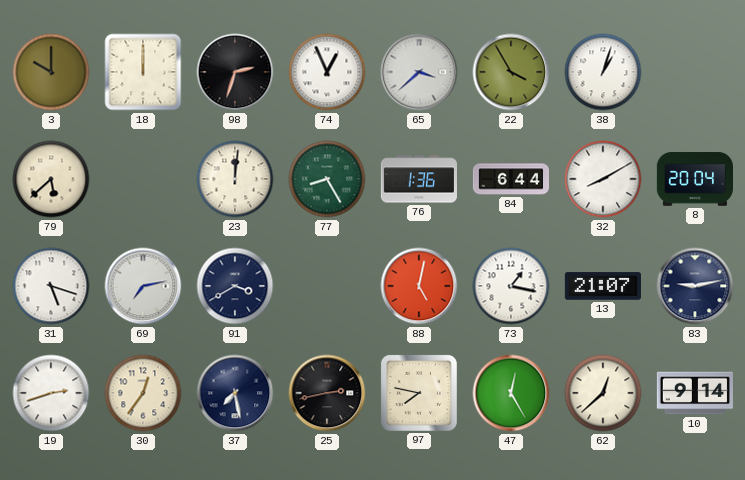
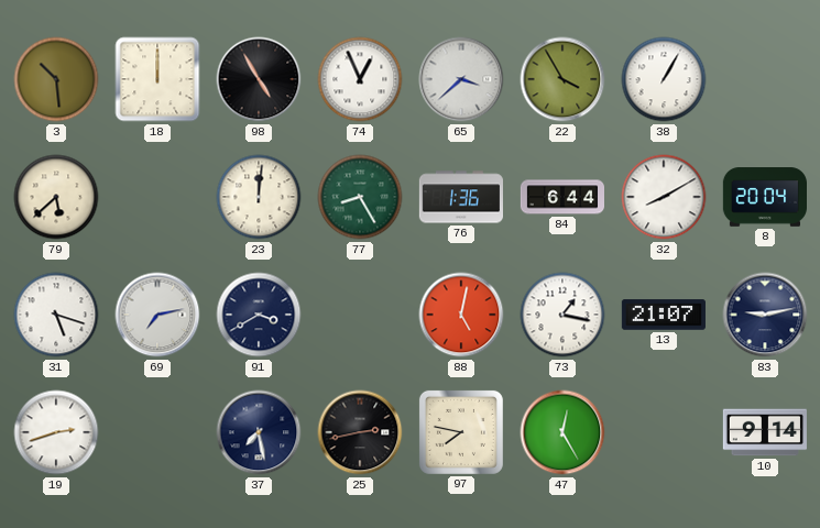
3: 10:00 -> 10:29 (56, 79)
98: 2:33 -> 4:55 (259, 79)
38: 1:03 -> 1:05 (664, 79)
30: 12:36 -> none (143, 393)
62: 12:38 -> none (603, 393)
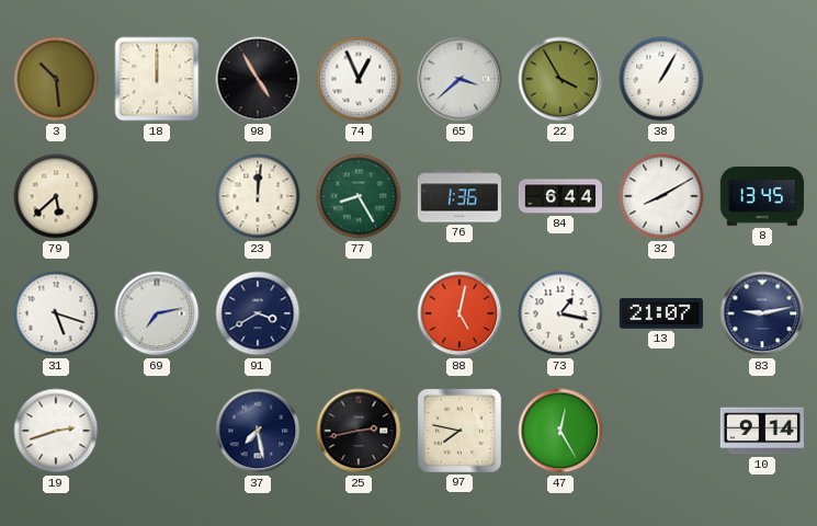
8: 20:04 -> 13:45 (761, 196)
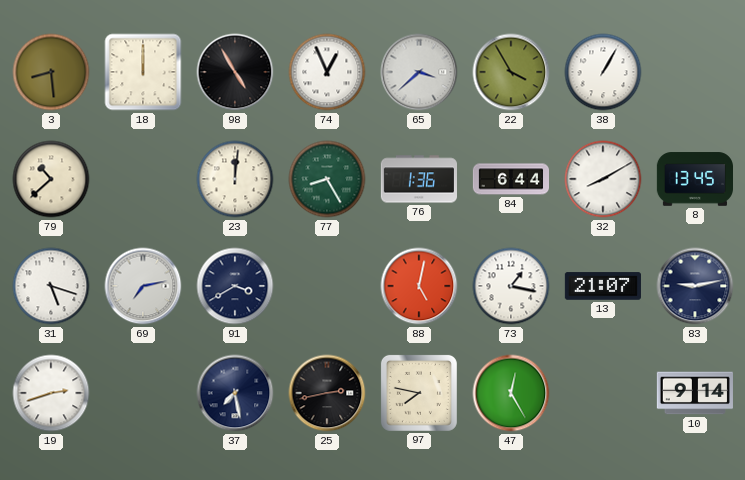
3: 10:29 -> 8:29 (51, 72)
79: 5:38 -> 10:38 (51, 179)
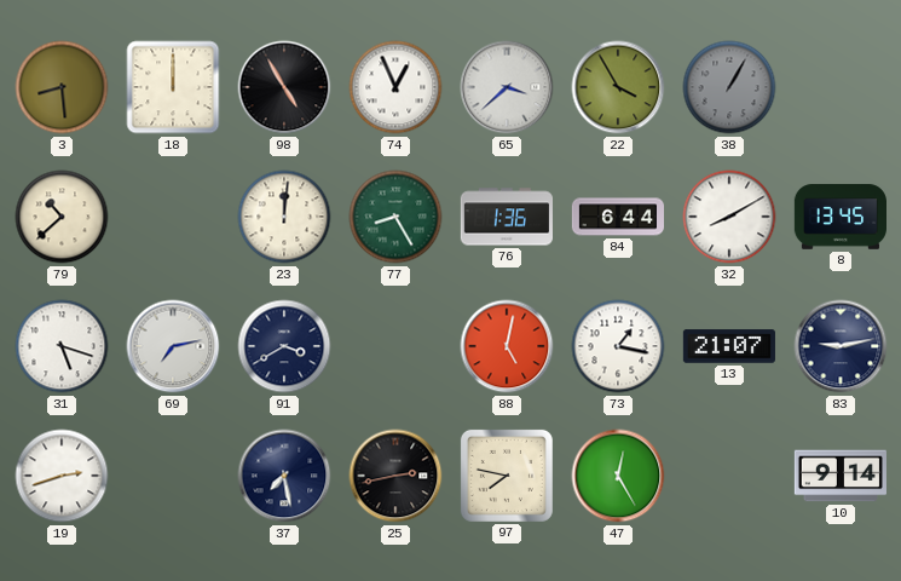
38 dial: white -> grey (729, 87)
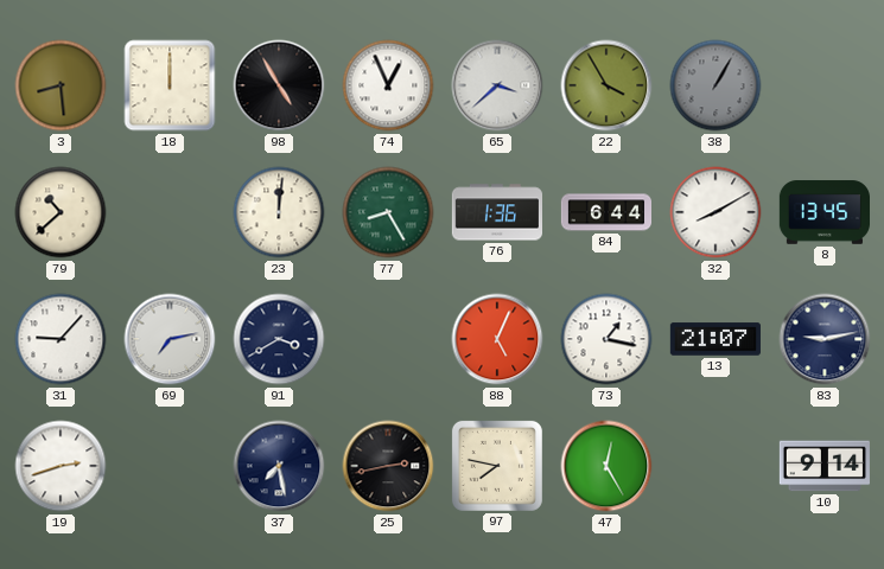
31: 5:18 -> 9:07 (61, 339)
88: 5:02 -> 5:04 (497, 339)
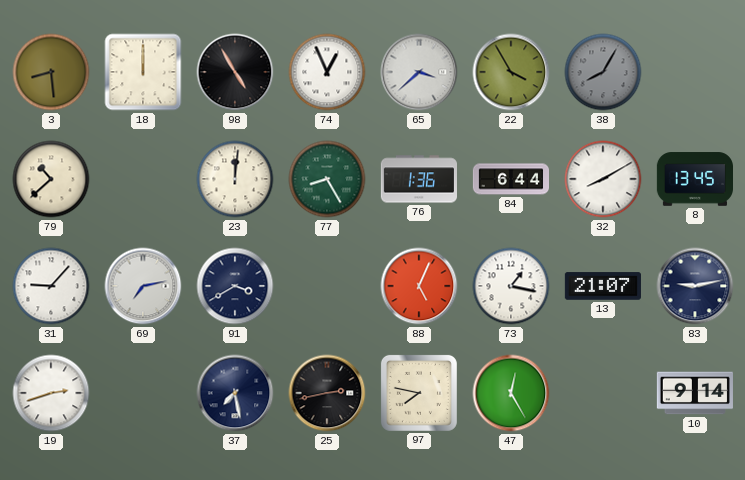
38: 1:05 -> 8:05 (603, 72)
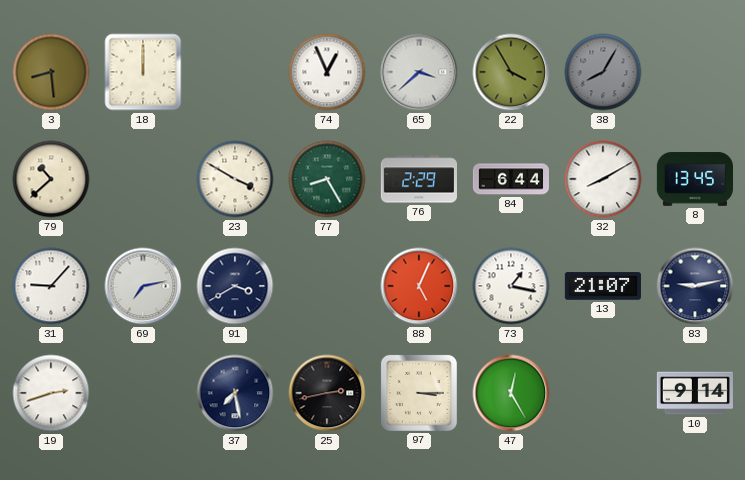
98: 4:55 -> none (235, 72)
23: 12:01 -> 3:50 (235, 179)
76: 1:36 -> 2:29 (418, 179)
97: 7:47 -> 3:15 (419, 393)
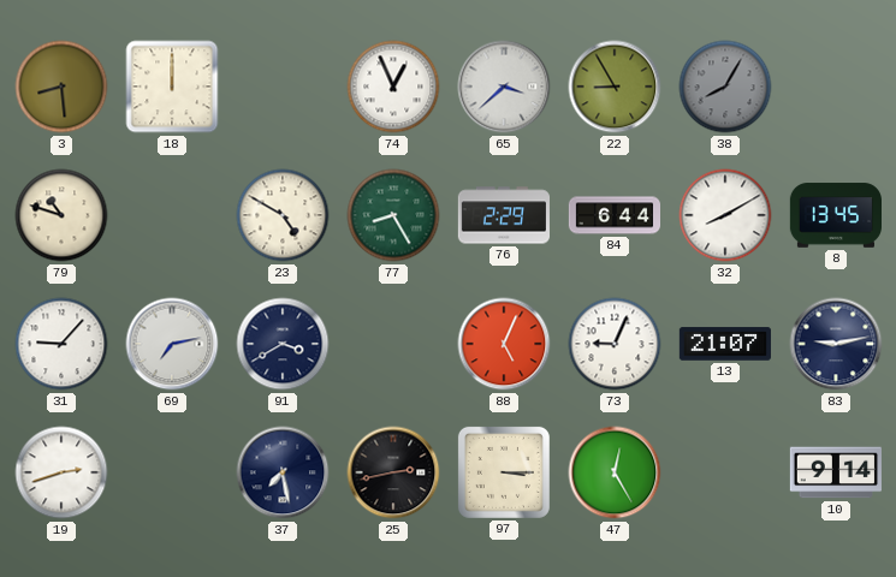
22: 3:55 -> 8:55 (615, 87)
79: 10:38 -> 10:48 (61, 215)
23: 3:50 -> 4:50 (283, 215)
73: 1:17 -> 9:04 (615, 344)
